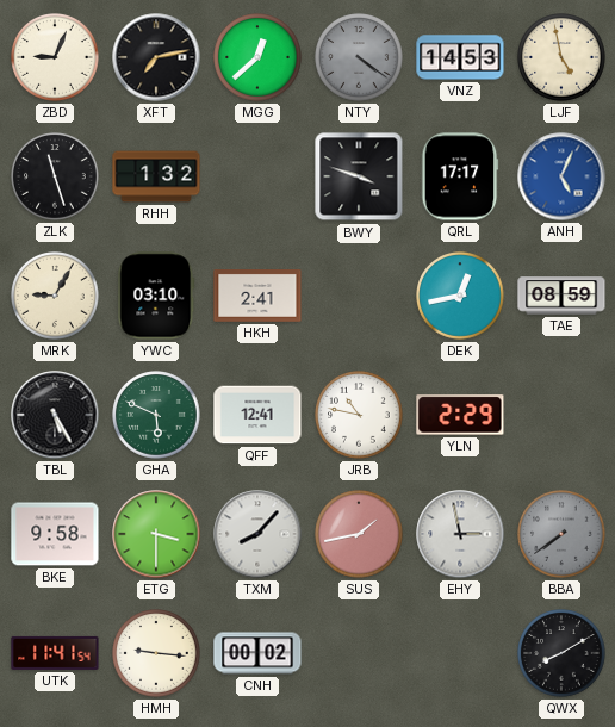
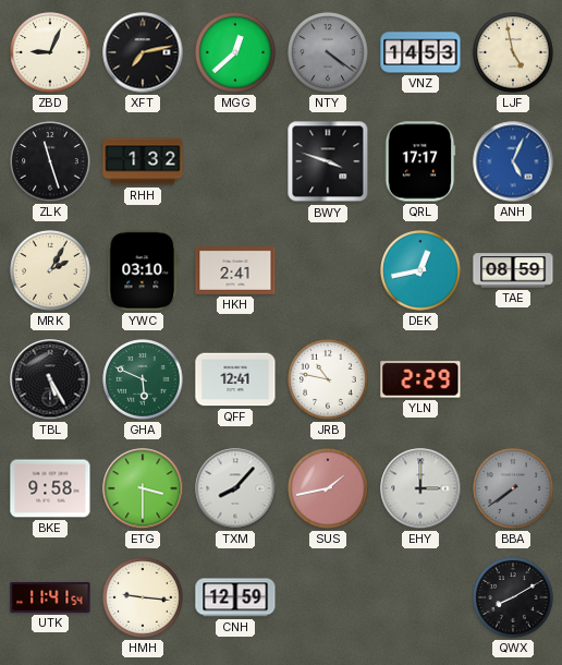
MRK: 9:05 -> 2:05 (50, 270)
EHY: 2:58 -> 3:00 (420, 488)
CNH: 00:02 -> 12:59 (235, 597)
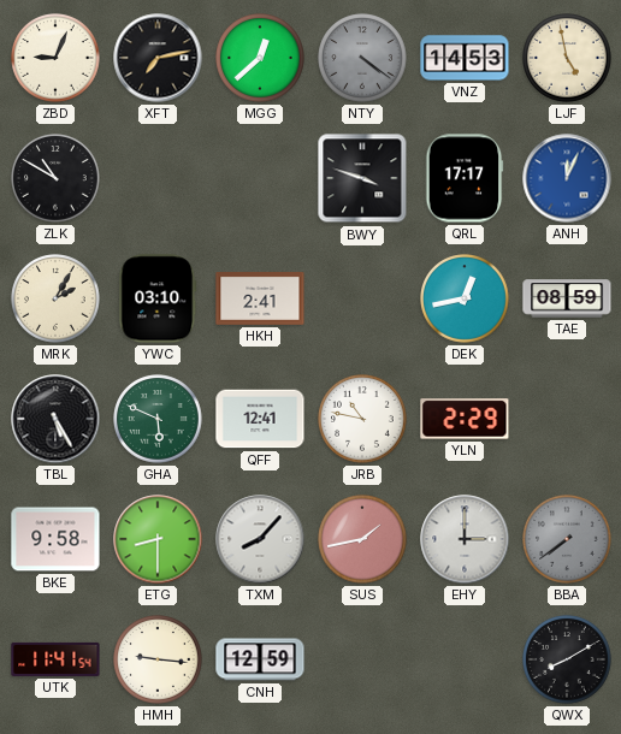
ZLK: 11:27 -> 10:50 (55, 178)
RHH: 1:32 -> none (143, 161)
ANH: 5:04 -> 12:04 (567, 178)
ETG: 3:30 -> 8:30 (158, 539)
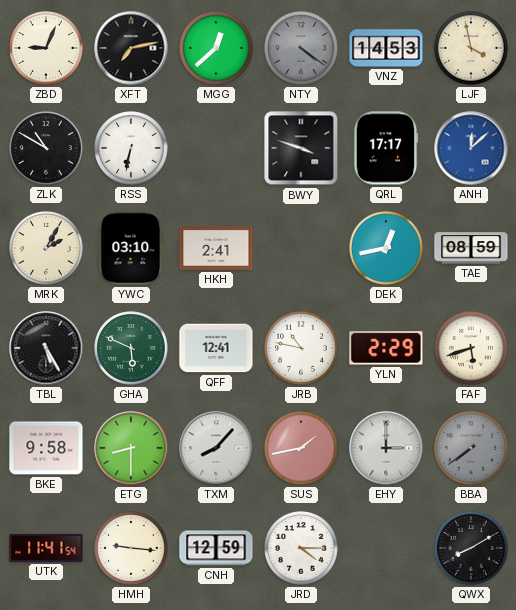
LJF: 4:58 -> 3:58 (471, 48)
RSS: none -> 6:32 (131, 148)
ANH: 12:04 -> 12:08 (471, 148)
FAF: none -> 5:42 (471, 348)
JRD: none -> 4:15 (301, 548)
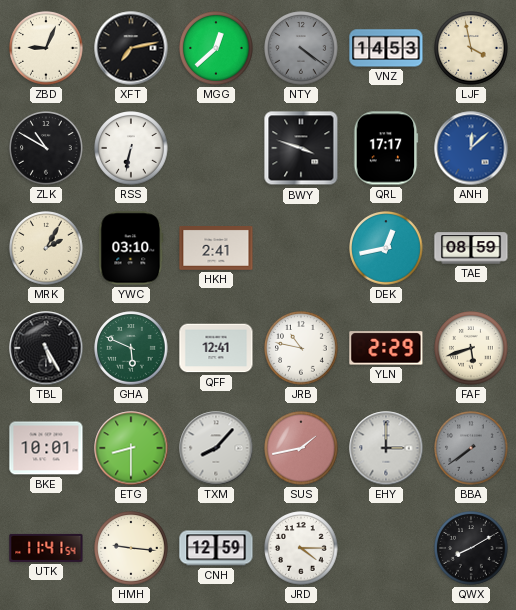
BKE: 9:58 -> 10:01 (46, 448)
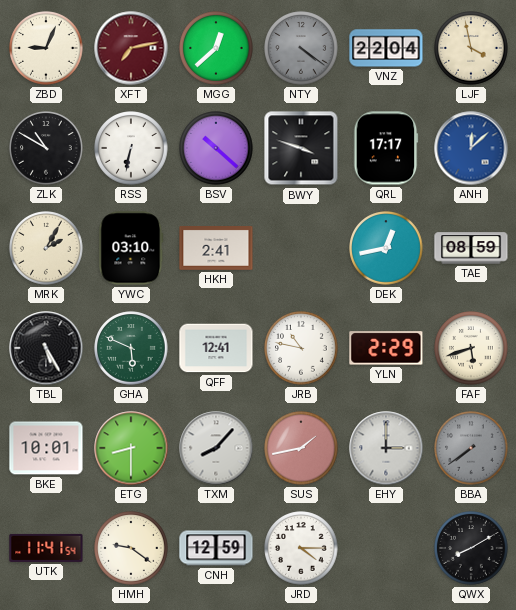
XFT dial: black -> burgundy (131, 48)
VNZ: 14:53 -> 22:04 (386, 48)
BSV: none -> 10:22 (216, 148)
HMH: 9:16 -> 9:21 (131, 548)
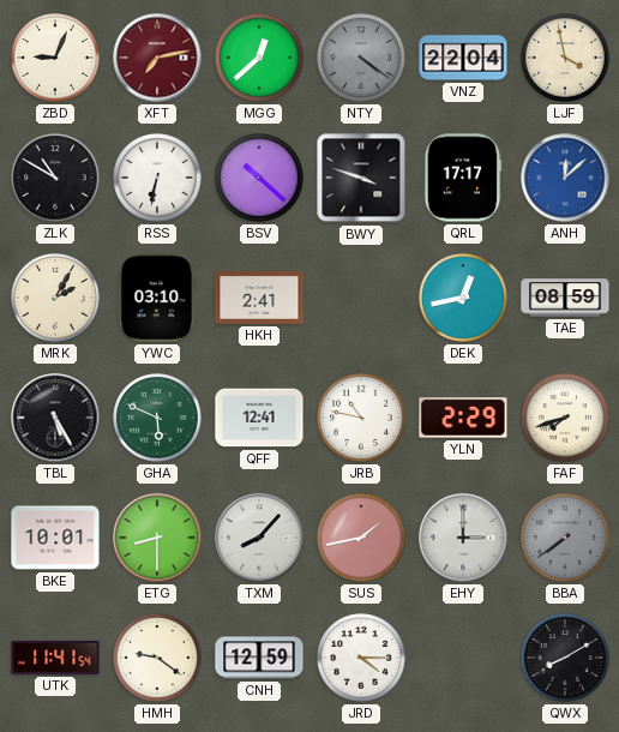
FAF: 5:42 -> 7:42 (565, 418)
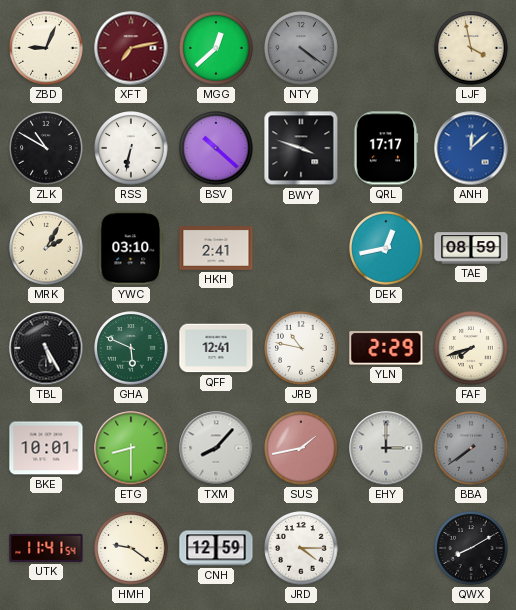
VNZ: 22:04 -> none (463, 58)
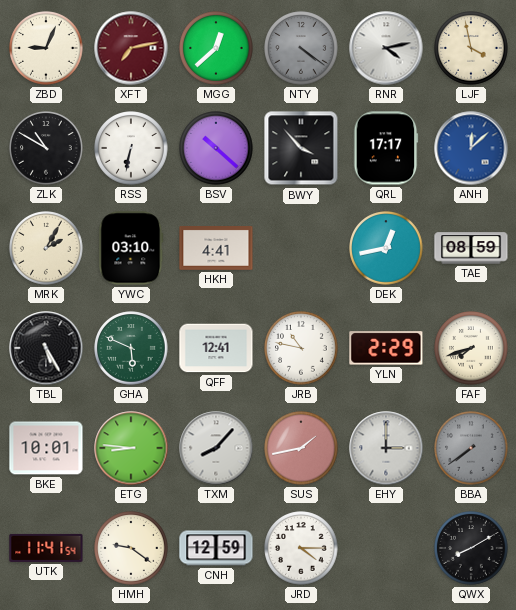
RNR: none -> 4:13 (386, 48)
BWY: 3:48 -> 3:53 (301, 148)
HKH: 2:41 -> 4:41 (216, 249)
ETG: 8:30 -> 8:46 (131, 448)
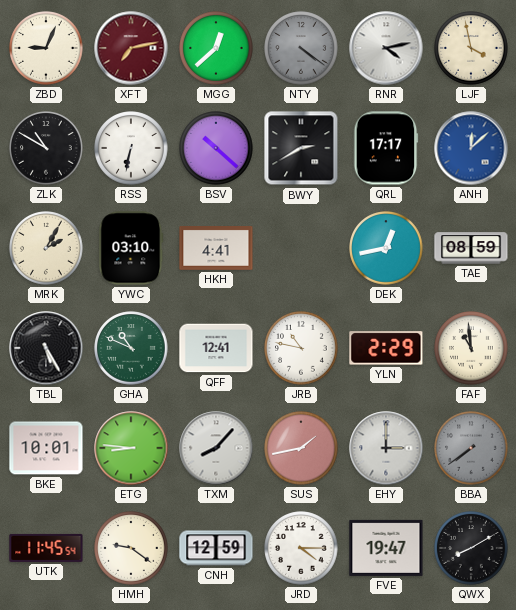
BWY: 3:53 -> 2:40 (301, 148)
GHA: 5:49 -> 10:49 (131, 348)
FAF: 7:42 -> 10:59 (471, 348)
UTK: 11:41 -> 11:45 (46, 548)
FVE: none -> 19:47 (386, 548)
